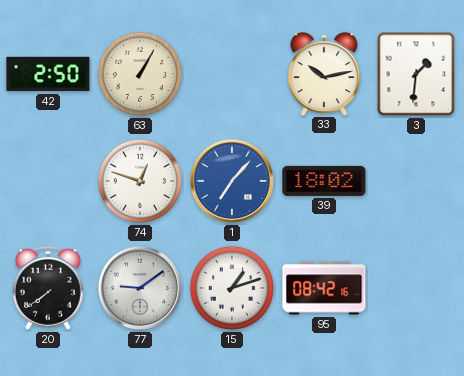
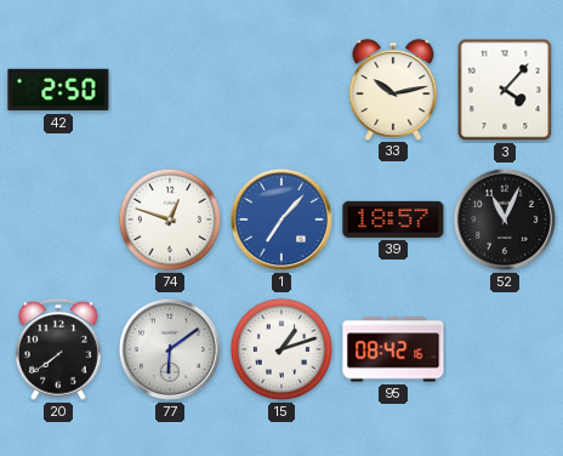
63: 1:05 -> none (140, 74)
3: 1:31 -> 4:07 (505, 90)
39: 18:02 -> 18:57 (393, 220)
52: none -> 11:04 (505, 220)
77: 9:09 -> 6:09 (170, 349)
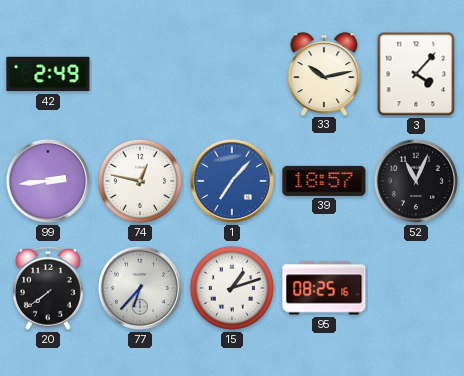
42: 2:50 -> 2:49 (48, 74)
99: none -> 2:44 (48, 181)
74: 12:48 -> 12:47 (140, 181)
77: 6:09 -> 6:37 (140, 288)
95: 08:42 -> 08:25 (324, 288)
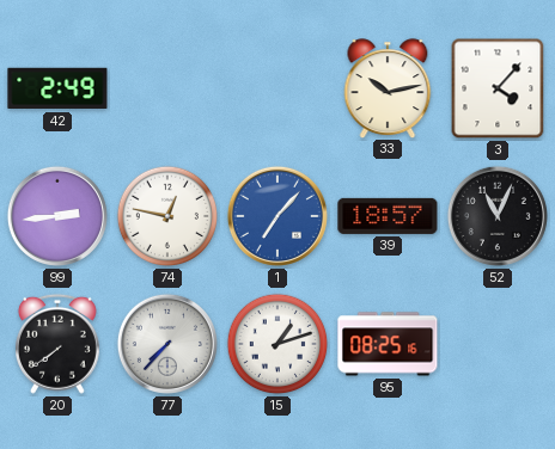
77: 6:37 -> 7:37 (167, 344)
